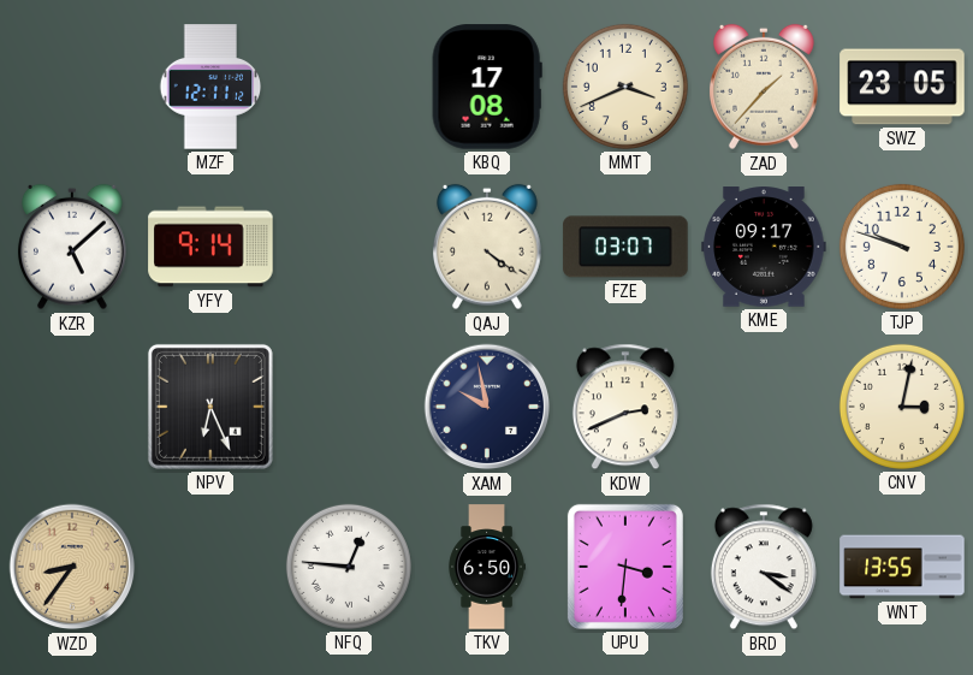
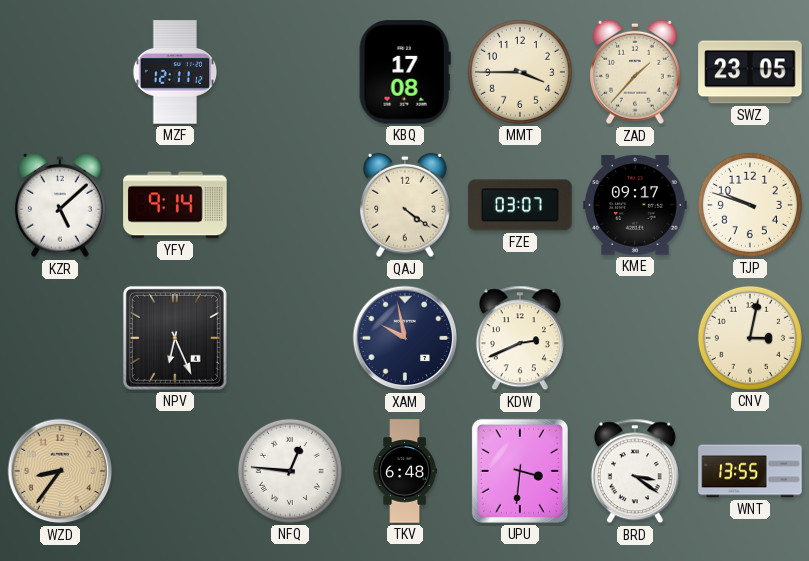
MMT: 3:41 -> 3:45 (520, 72)
TKV: 6:50 -> 6:48 (404, 471)
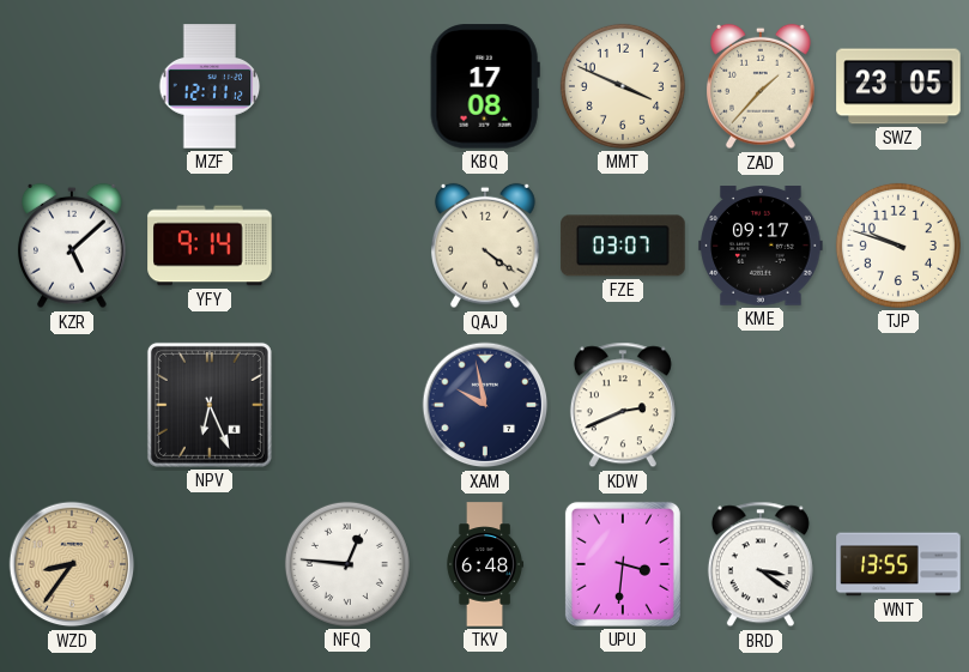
MMT: 3:45 -> 3:49 (623, 86)
CNV: 3:02 -> none (750, 338)
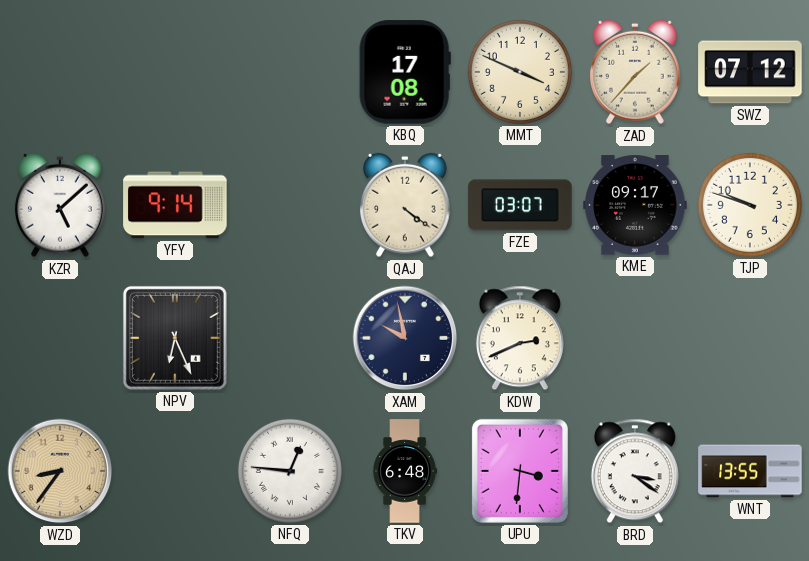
MZF: 12:11 -> none (210, 86)
SWZ: 23:05 -> 07:12 (750, 72)
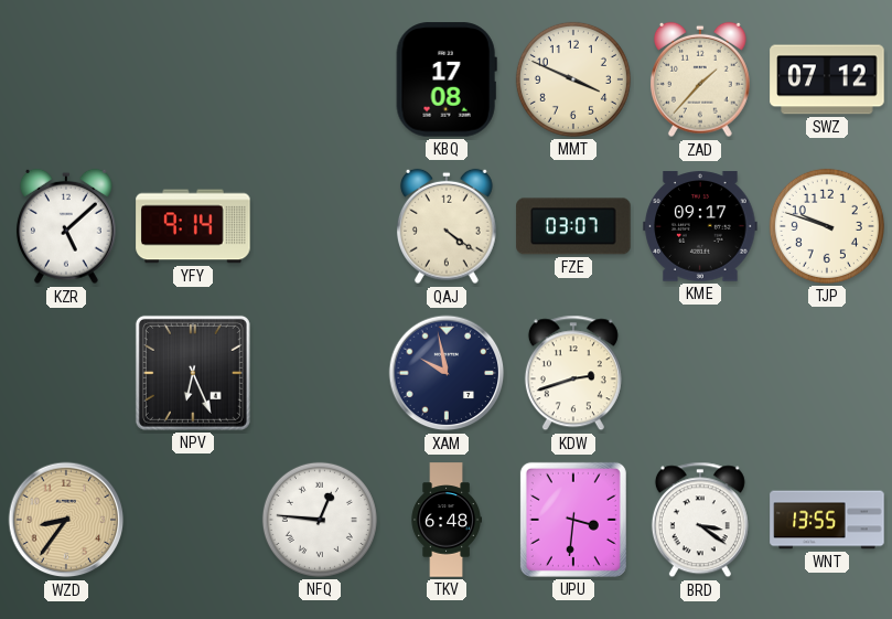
KDW: 2:41 -> 2:42 (573, 373)
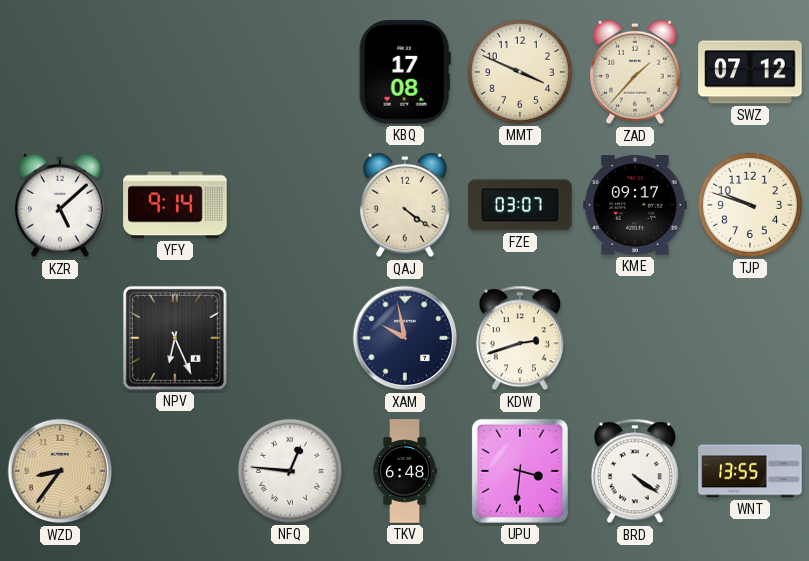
BRD: 3:21 -> 4:21 (635, 471)
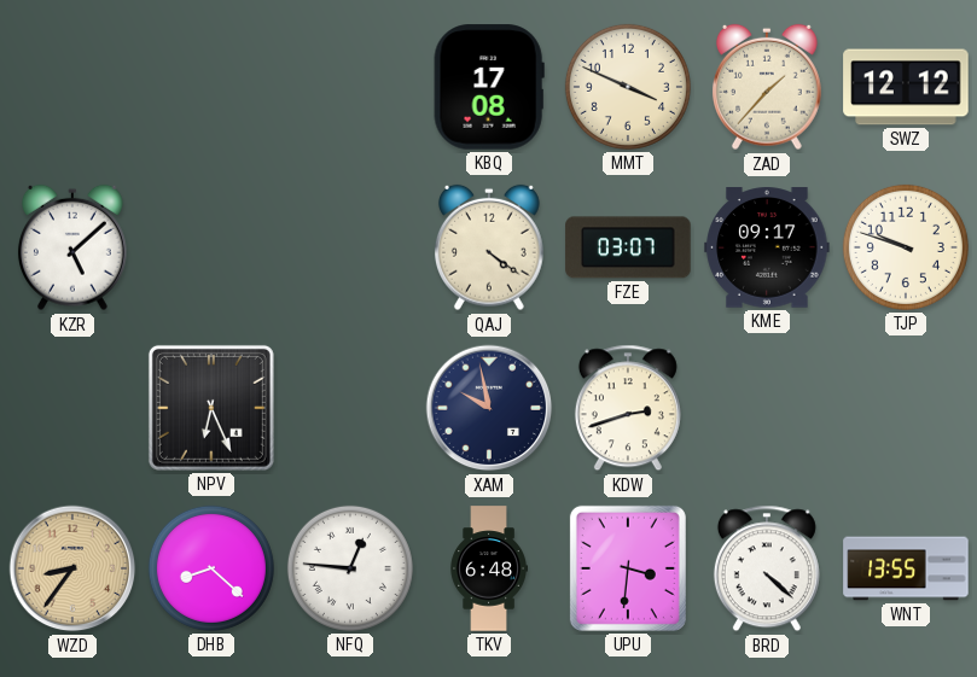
SWZ: 07:12 -> 12:12 (906, 87)
YFY: 9:14 -> none (175, 205)
DHB: none -> 8:22 (211, 568)
BRD: 4:21 -> 4:22 (767, 568)
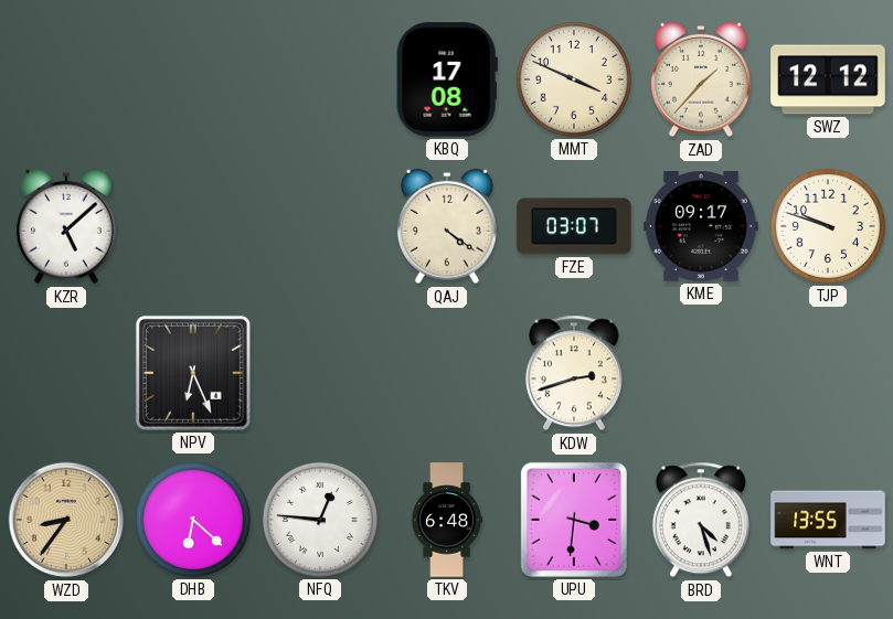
XAM: 9:58 -> none (489, 408)
DHB: 8:22 -> 6:22 (193, 520)
BRD: 4:22 -> 4:27 (701, 520)
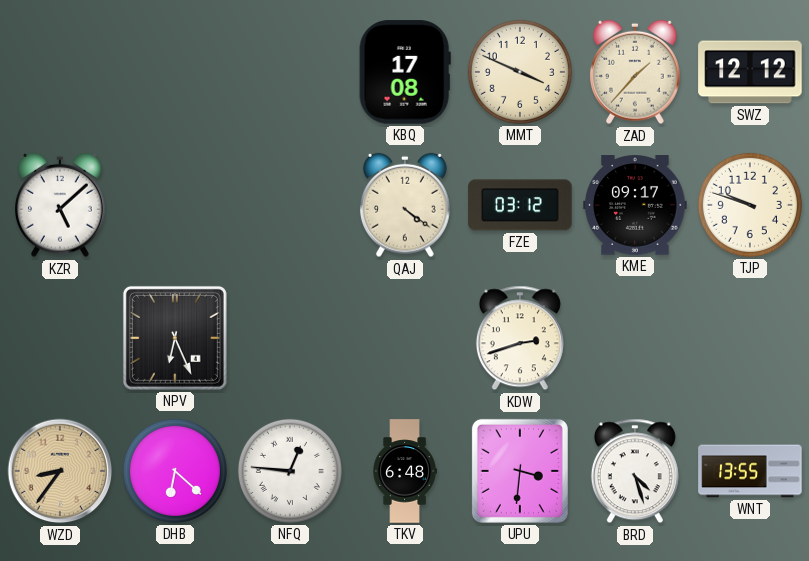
FZE: 03:07 -> 03:12 (520, 205)
